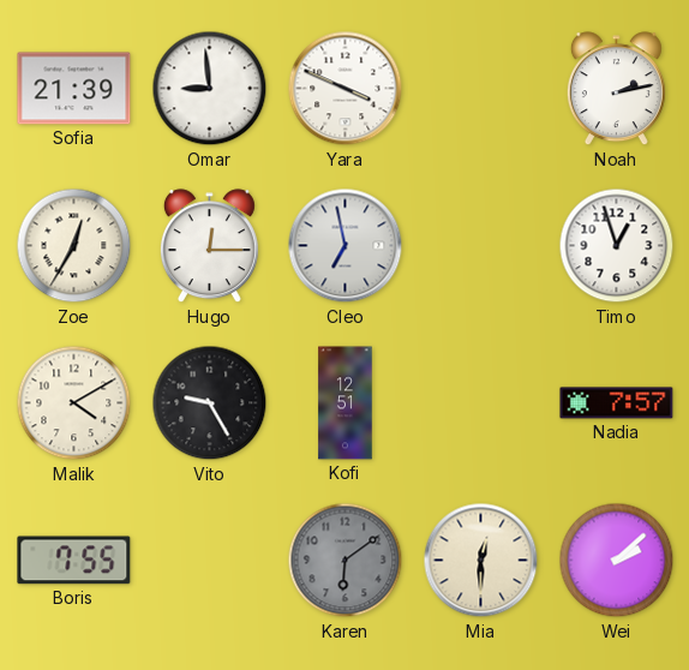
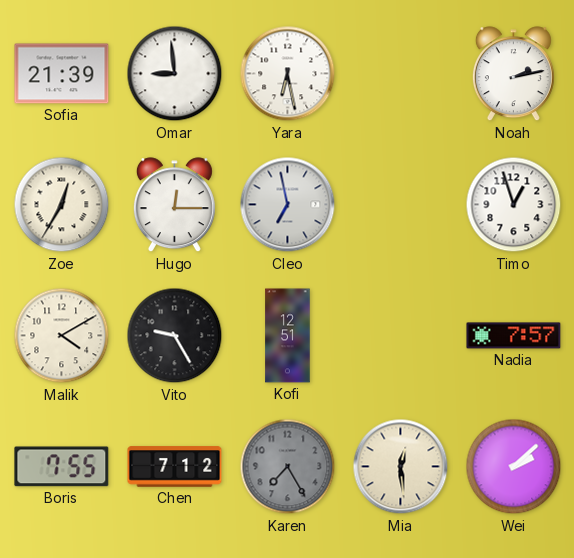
Yara: 3:49 -> 6:28 (288, 74)
Chen: none -> 7:12 (175, 467)
Karen: 6:09 -> 7:25 (288, 467)
Mia: 12:30 -> 12:29 (401, 467)
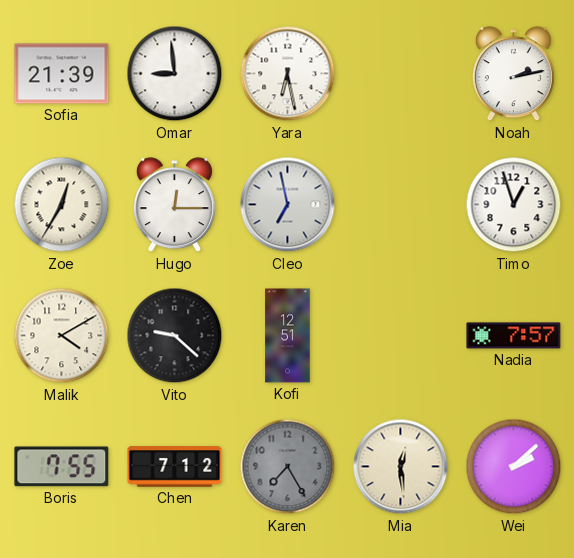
Vito: 9:25 -> 9:22 (175, 336)
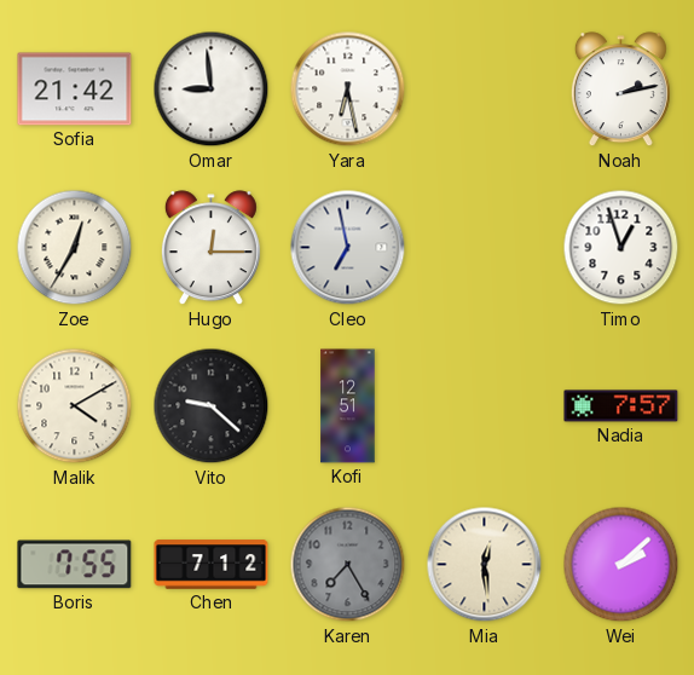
Sofia: 21:39 -> 21:42 (75, 90)
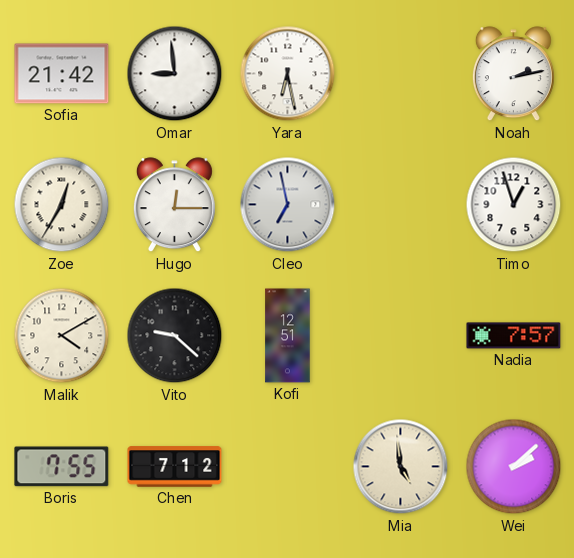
Karen: 7:25 -> none (348, 565)
Mia: 12:29 -> 4:59 (401, 467)
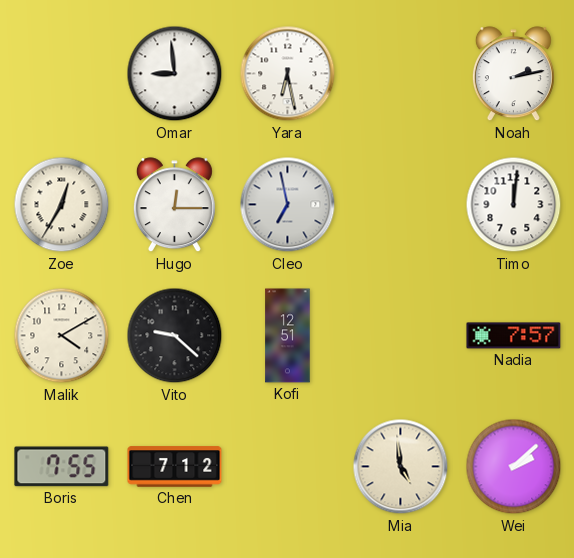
Sofia: 21:42 -> none (62, 74)
Timo: 12:57 -> 12:01 (514, 205)
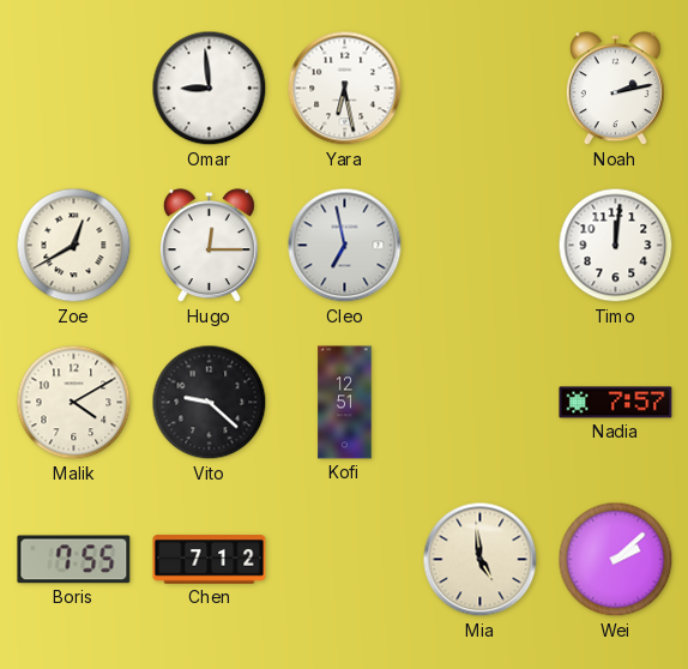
Zoe: 12:35 -> 12:40 (74, 246)
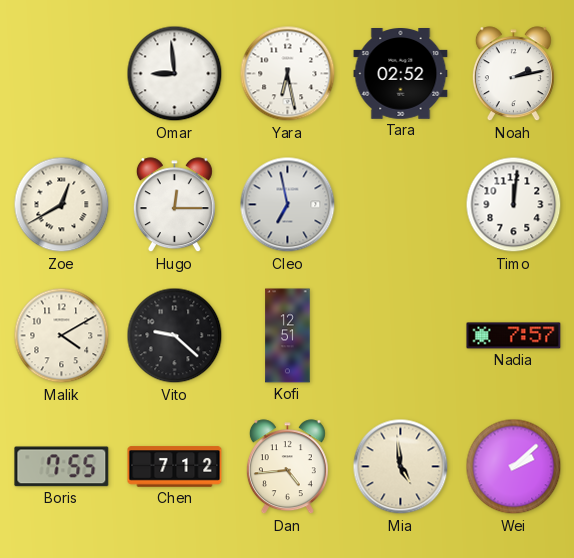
Tara: none -> 02:52 (401, 74)
Dan: none -> 4:44 (287, 467)
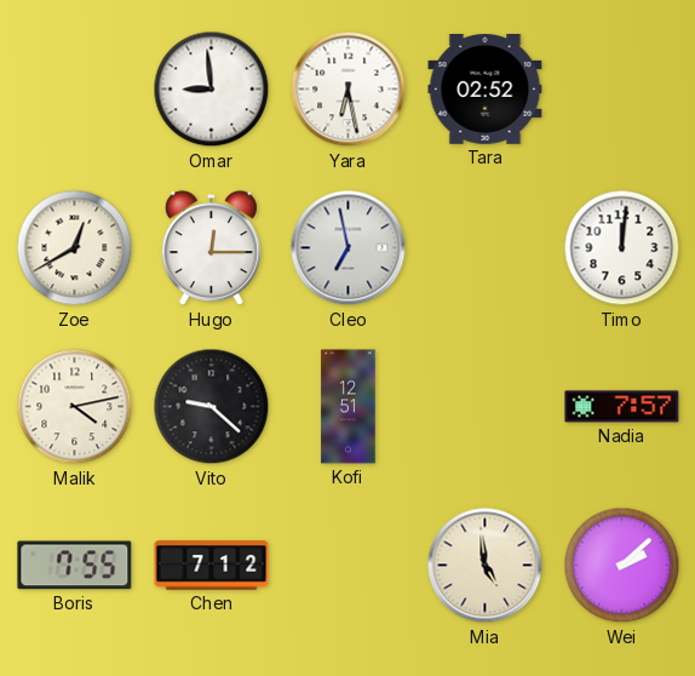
Noah: 2:13 -> none (513, 74)
Malik: 4:10 -> 4:13 (75, 407)
Dan: 4:44 -> none (287, 467)
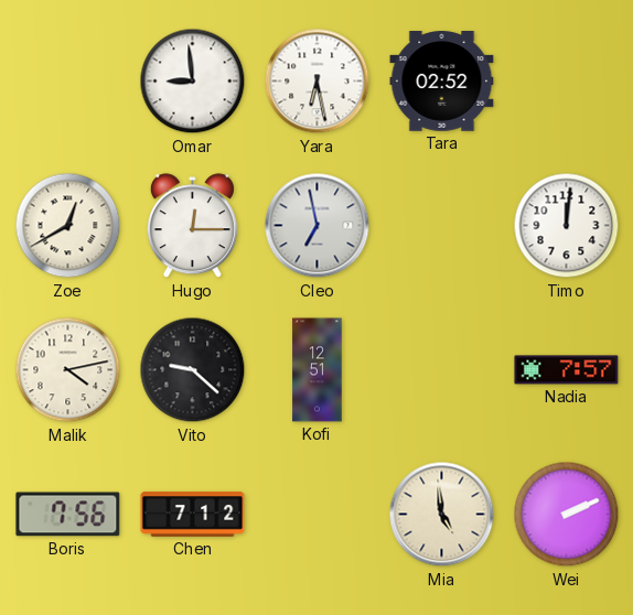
Boris: 7:55 -> 7:56 (68, 515)
Wei: 2:08 -> 2:11 (567, 515)
